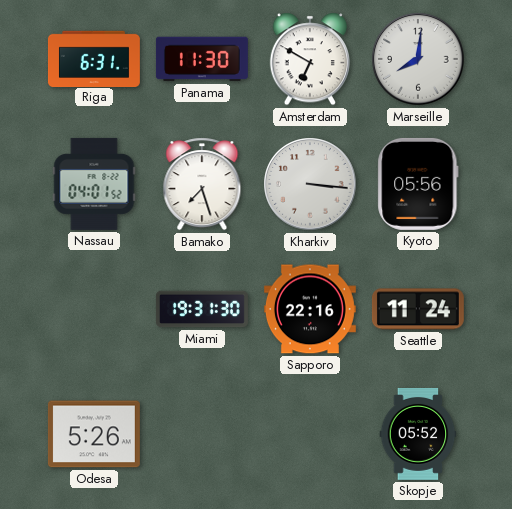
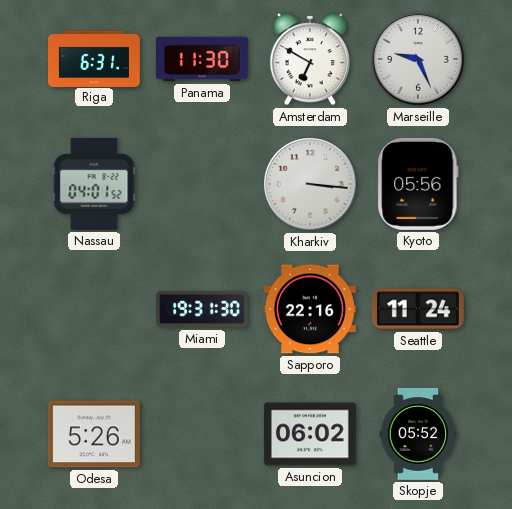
Marseille: 8:01 -> 9:26 (418, 59)
Bamako: 7:27 -> none (202, 184)
Asuncion: none -> 06:02 (310, 434)
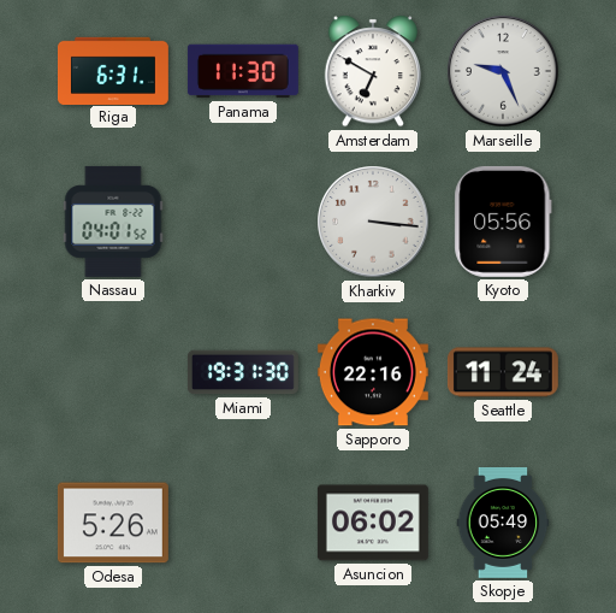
Skopje: 05:52 -> 05:49 (503, 523)
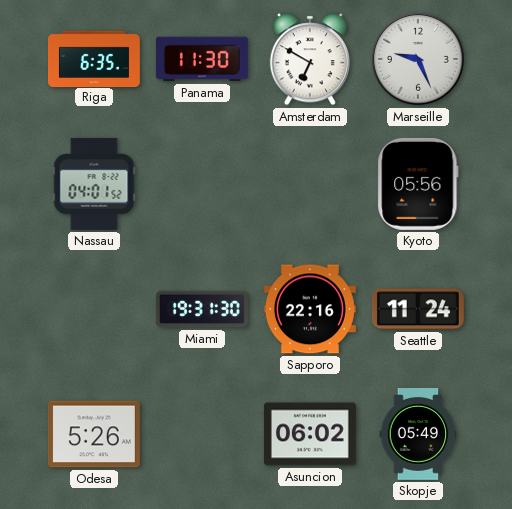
Riga: 6:31 -> 6:35 (94, 58)
Kharkiv: 3:16 -> none (373, 222)
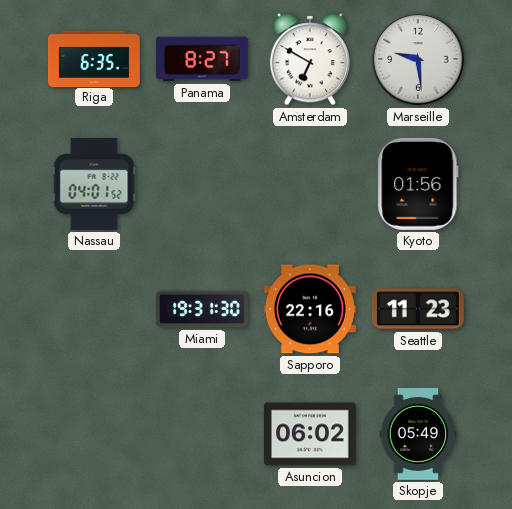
Panama: 11:30 -> 8:27 (202, 59)
Marseille: 9:26 -> 9:29 (418, 59)
Kyoto: 05:56 -> 01:56 (418, 184)
Seattle: 11:24 -> 11:23 (418, 309)
Odesa: 5:26 -> none (94, 434)
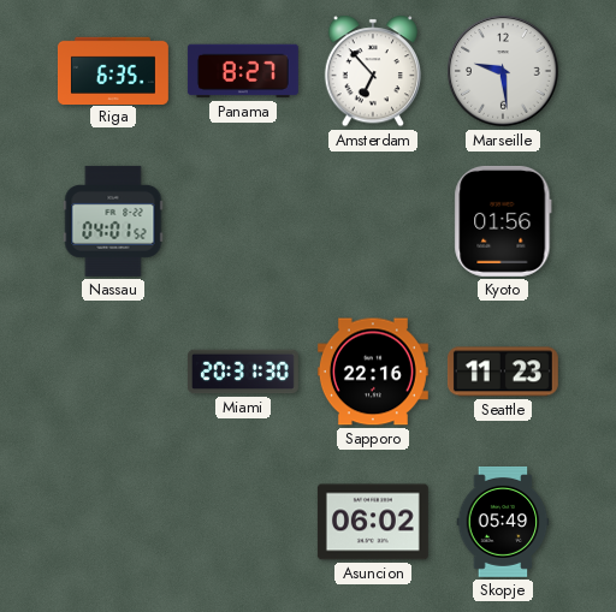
Amsterdam: 6:50 -> 6:53 (372, 71)
Miami: 19:31 -> 20:31 (243, 372)
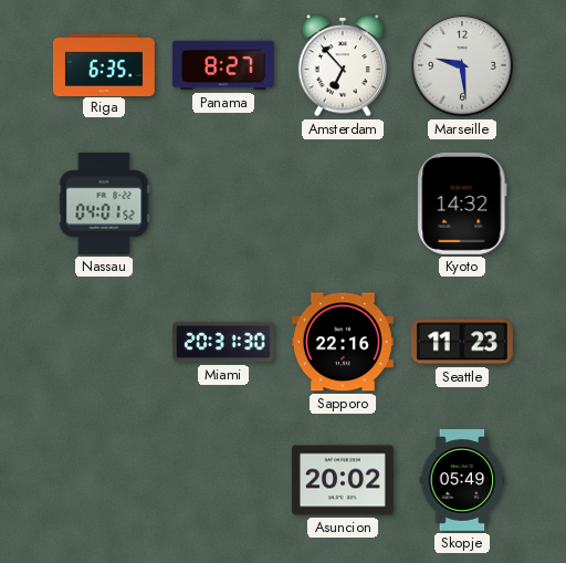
Kyoto: 01:56 -> 14:32 (462, 204)
Asuncion: 06:02 -> 20:02 (343, 480)
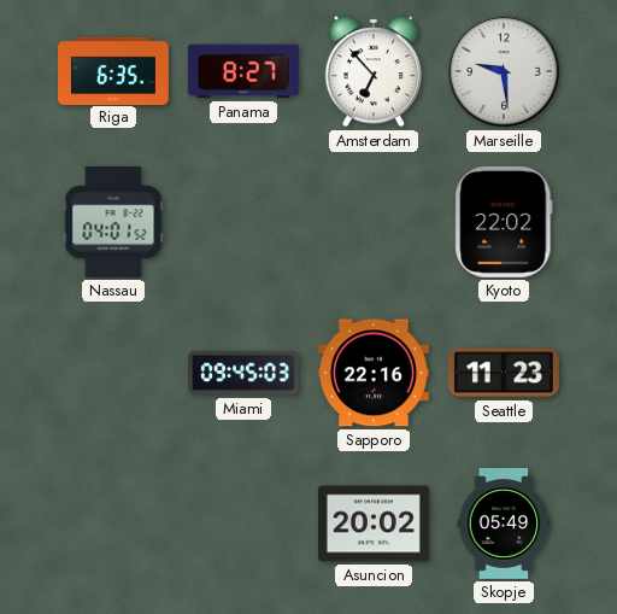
Kyoto: 14:32 -> 22:02 (504, 222)
Miami: 20:31 -> 09:45 (243, 373)
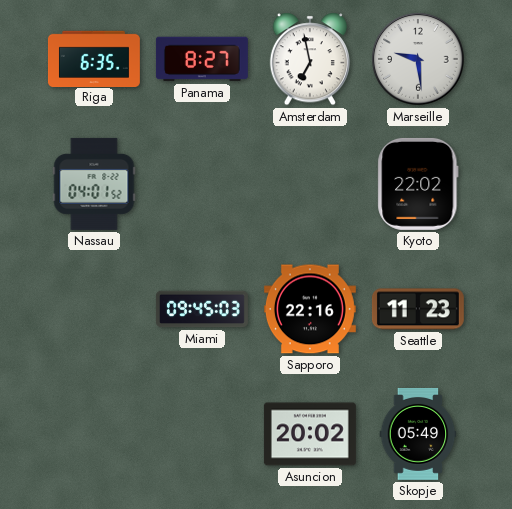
Amsterdam: 6:53 -> 6:58 (309, 59)
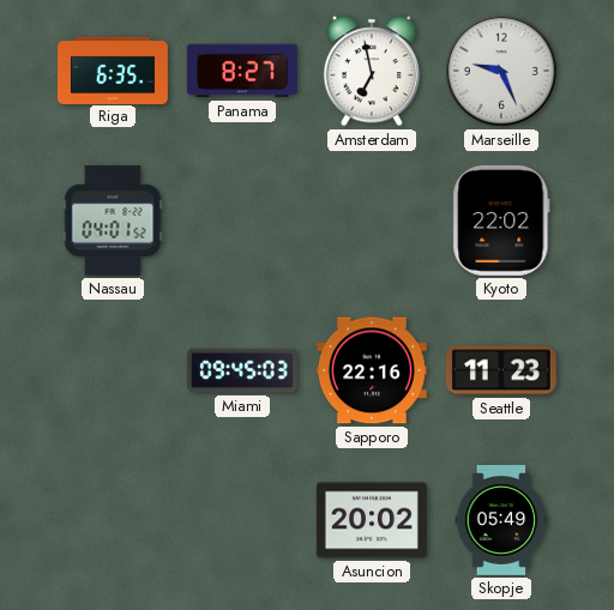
Marseille: 9:29 -> 9:26 (501, 71)
